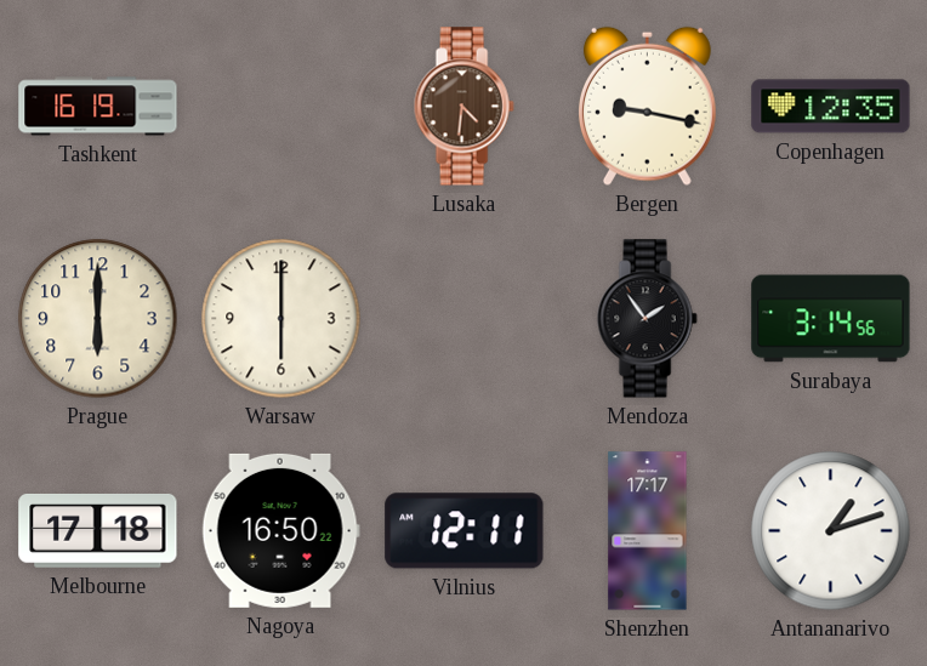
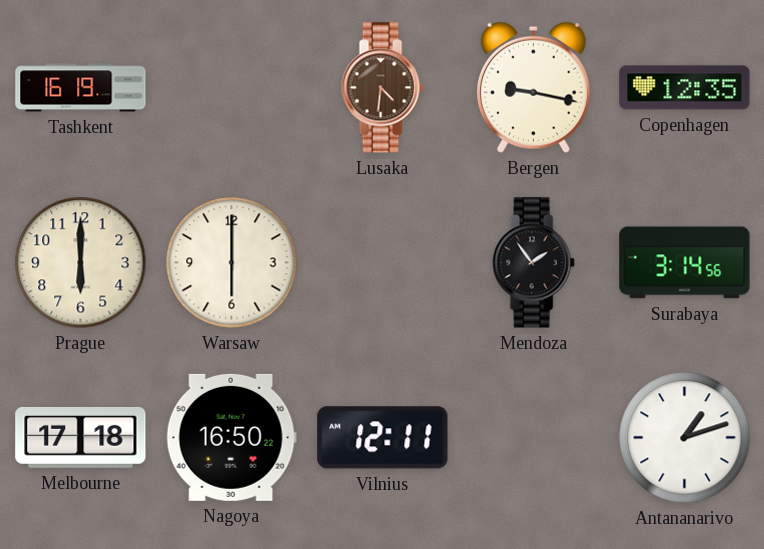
Shenzhen: 17:17 -> none (648, 531)
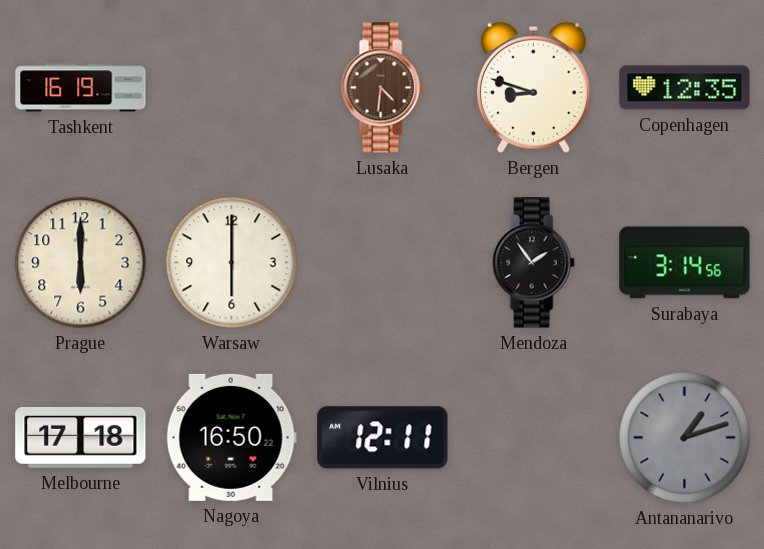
Bergen: 9:17 -> 8:48 (533, 87)
Antananarivo dial: white -> grey (685, 438)
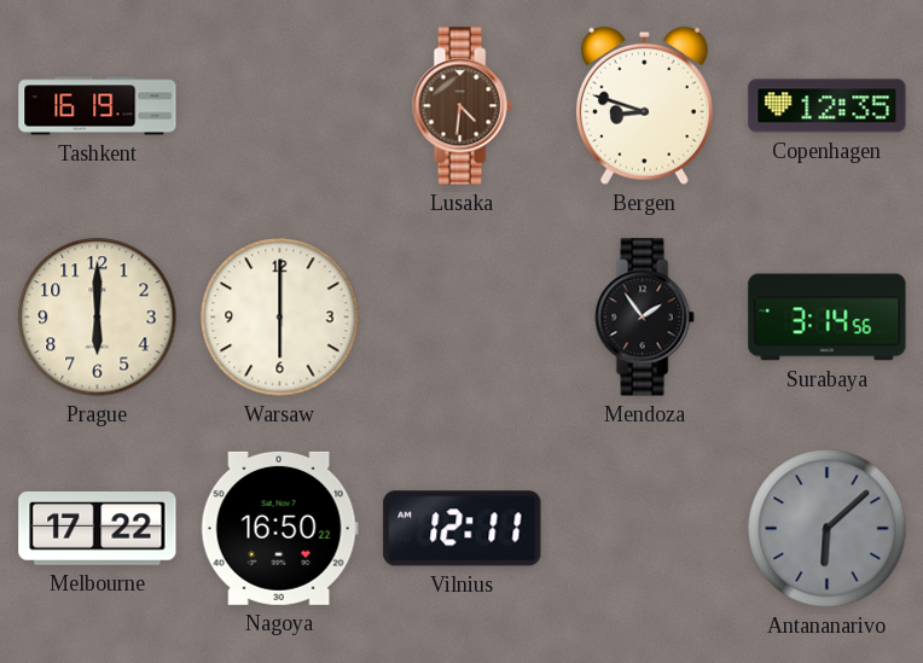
Melbourne: 17:18 -> 17:22 (98, 528)
Antananarivo: 1:12 -> 6:08 (828, 529)
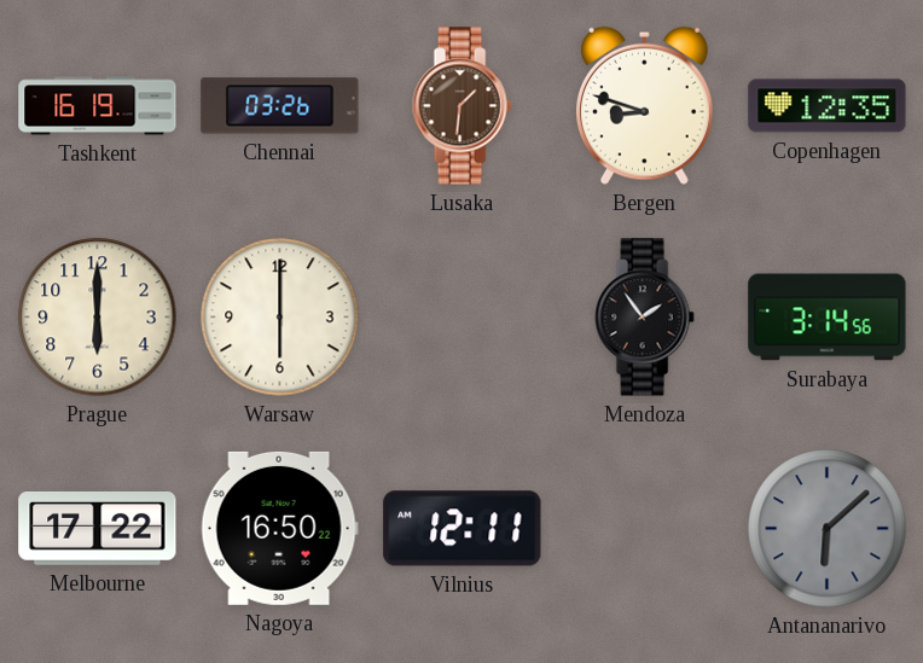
Chennai: none -> 03:26 (280, 106)
Lusaka: 4:31 -> 1:31 (461, 106)
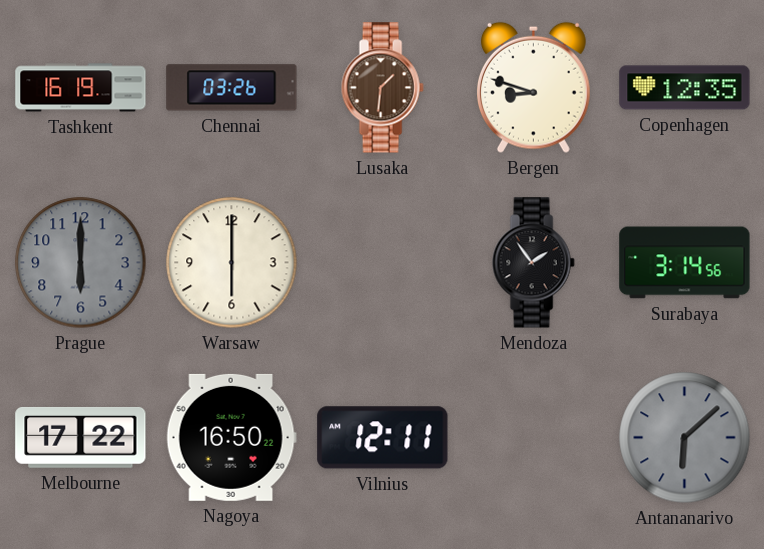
Prague dial: cream -> grey (81, 263)
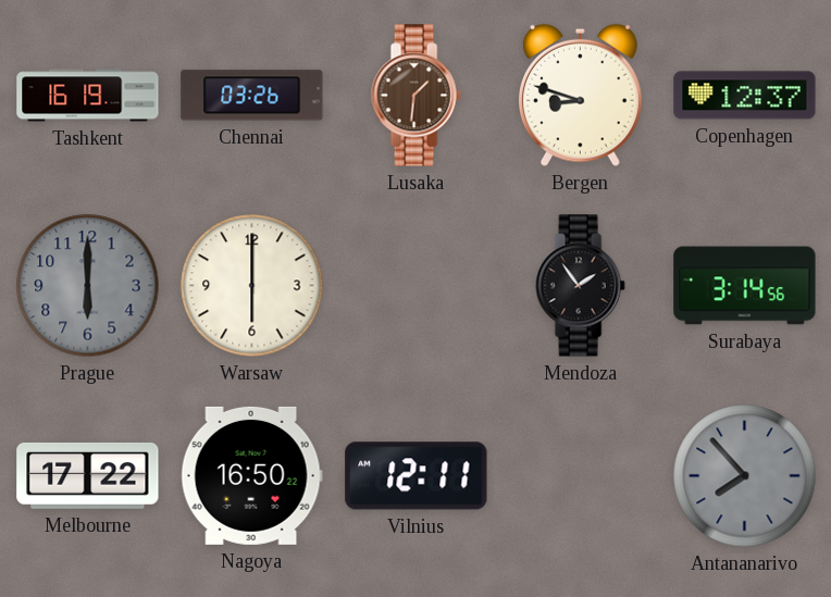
Copenhagen: 12:35 -> 12:37 (745, 96)
Antananarivo: 6:08 -> 7:53 (745, 476)
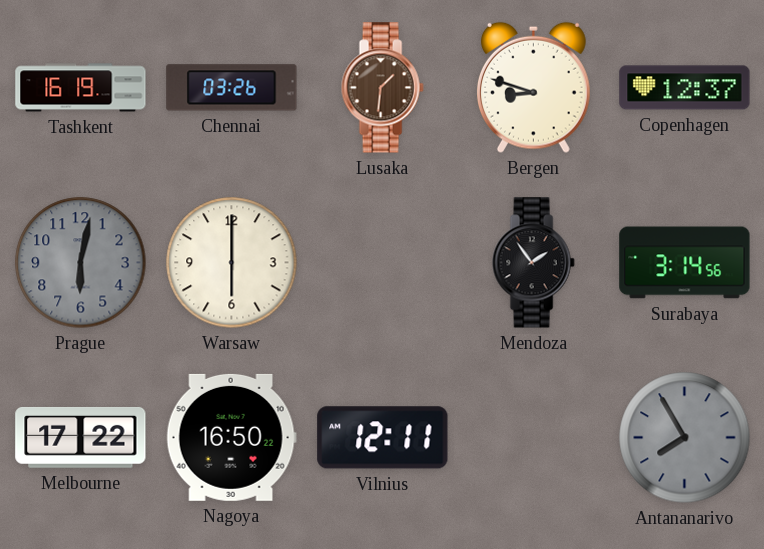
Prague: 6:00 -> 6:02 (81, 263)
Antananarivo: 7:53 -> 7:55 (685, 438)
